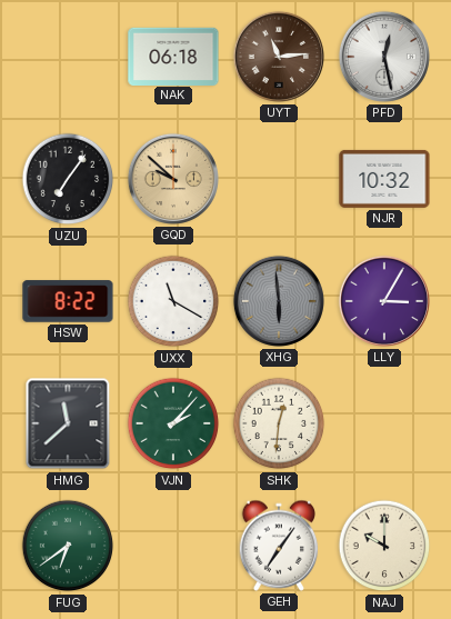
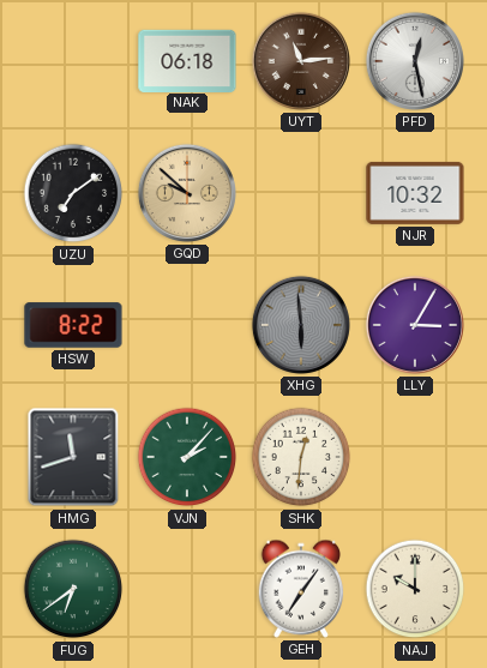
UZU: 7:06 -> 7:09 (73, 193)
UXX: 11:20 -> none (173, 301)
HMG: 11:38 -> 11:42 (73, 457)
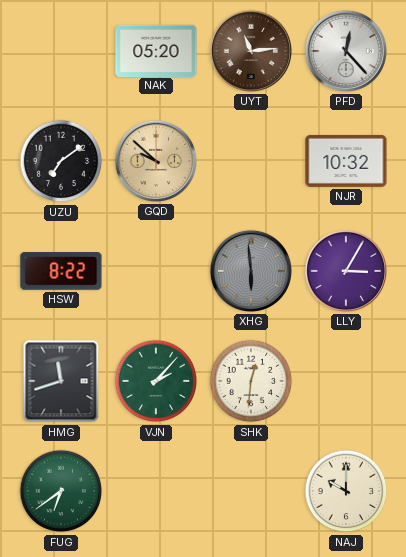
NAK: 06:18 -> 05:20 (156, 50)
PFD: 12:28 -> 12:23 (346, 51)
GEH: 7:06 -> none (301, 589)
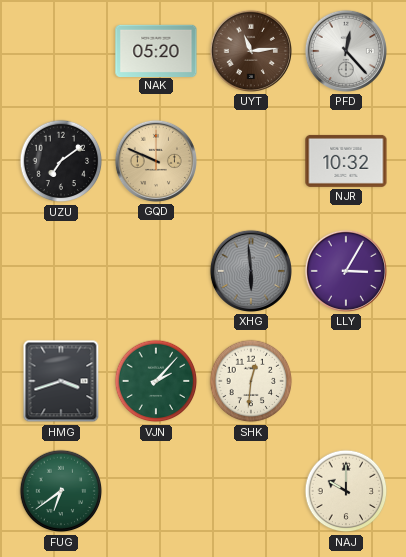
GQD: 9:52 -> 9:49 (156, 161)
HSW: 8:22 -> none (61, 271)
HMG: 11:42 -> 3:42 (61, 381)
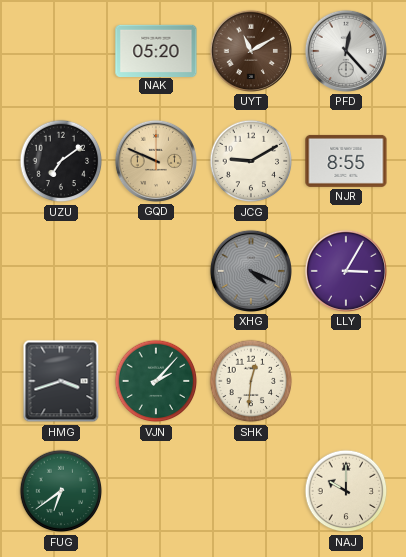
UYT: 11:14 -> 11:10 (251, 51)
JCG: none -> 9:10 (251, 161)
NJR: 10:32 -> 8:55 (346, 161)
XHG: 5:59 -> 4:19 (251, 271)
